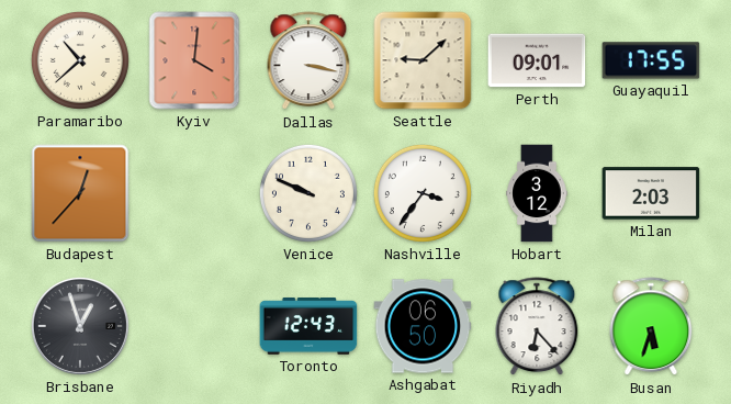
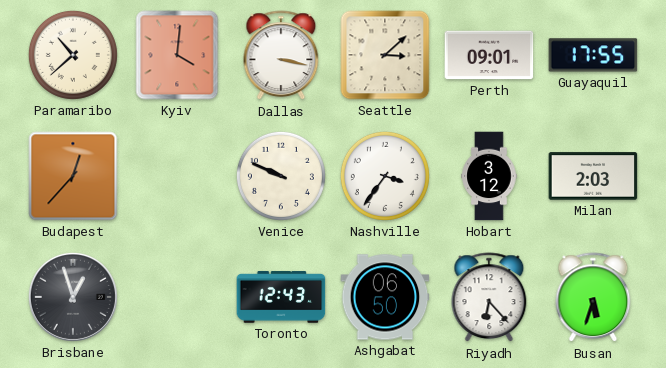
Seattle: 9:08 -> 3:08 (385, 55)
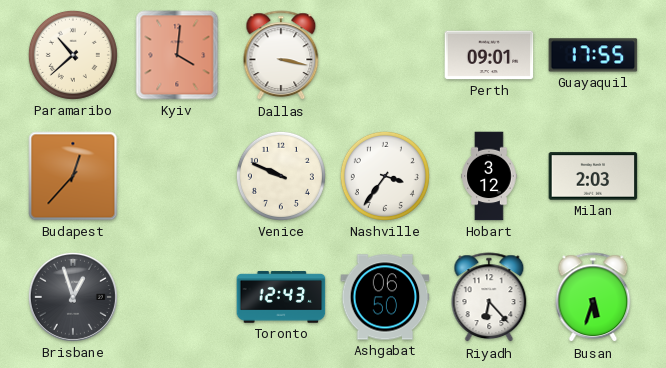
Seattle: 3:08 -> none (385, 55)
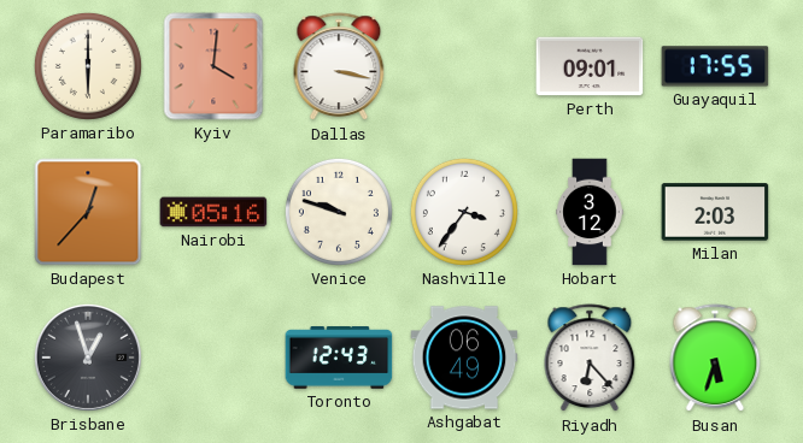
Paramaribo: 10:38 -> 6:00 (88, 66)
Nairobi: none -> 05:16 (213, 212)
Venice: 9:49 -> 9:48 (339, 212)
Ashgabat: 06:50 -> 06:49 (464, 358)
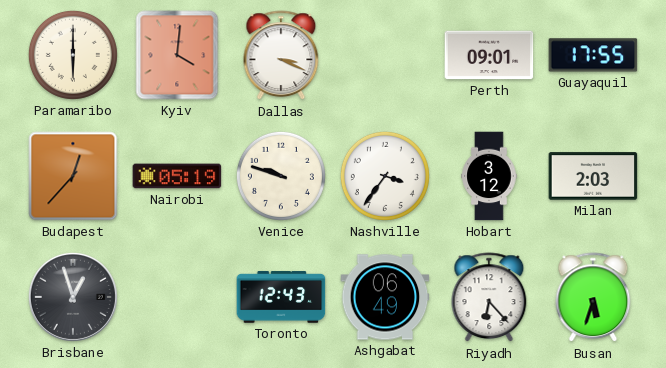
Dallas: 3:17 -> 3:19 (281, 56)
Nairobi: 05:16 -> 05:19 (177, 176)
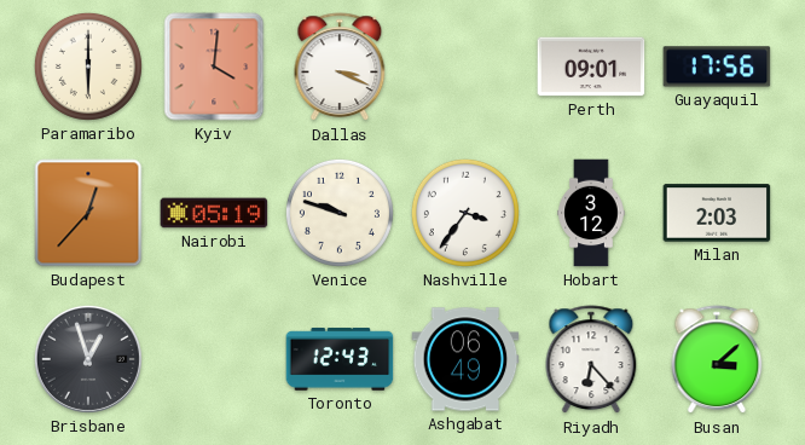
Guayaquil: 17:55 -> 17:56 (717, 67)
Busan: 5:33 -> 3:08 (717, 360)
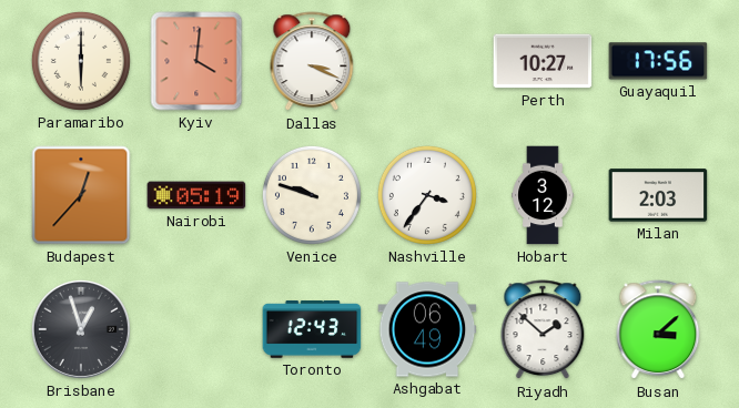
Perth: 09:01 -> 10:27 (543, 61)
Riyadh: 6:23 -> 1:52 (543, 330)
